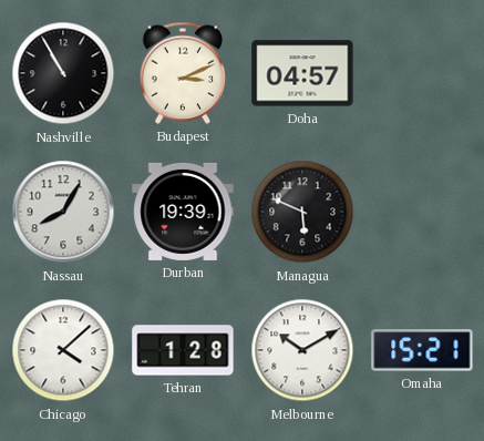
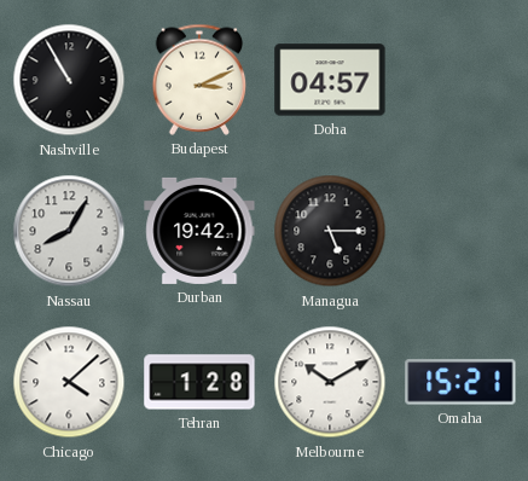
Durban: 19:39 -> 19:42 (199, 231)
Managua: 5:49 -> 5:15 (330, 231)
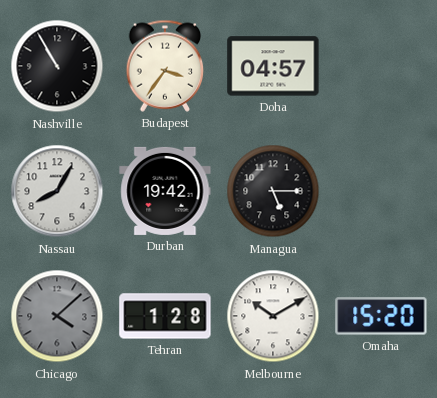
Budapest: 3:11 -> 3:36 (165, 66)
Chicago dial: white -> grey (57, 316)
Omaha: 15:21 -> 15:20 (381, 316)
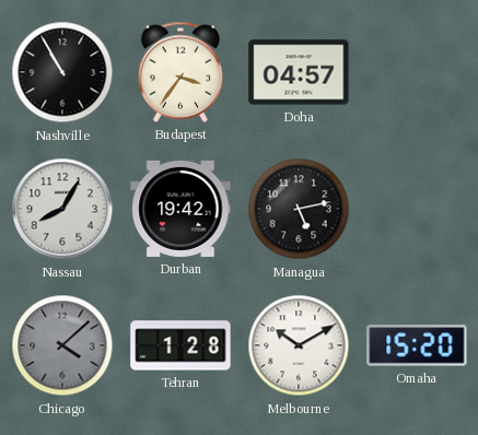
Managua: 5:15 -> 5:13 (299, 209)
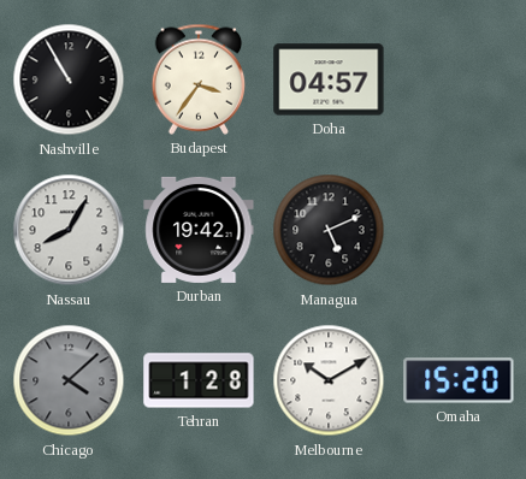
Managua: 5:13 -> 5:11 (329, 230)
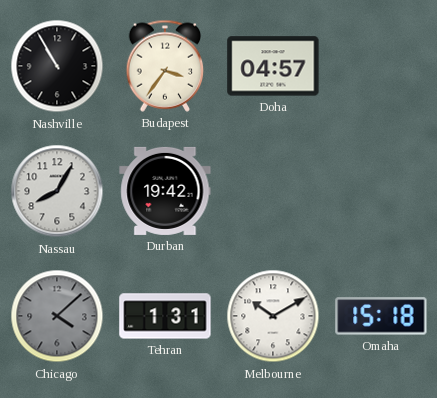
Managua: 5:11 -> none (329, 230)
Tehran: 1:28 -> 1:31 (165, 316)
Omaha: 15:20 -> 15:18 (381, 316)
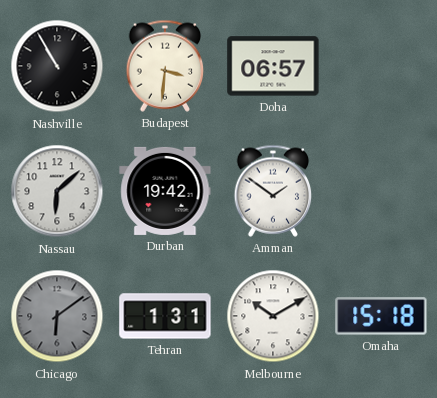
Budapest: 3:36 -> 3:31 (165, 66)
Doha: 04:57 -> 06:57 (273, 66)
Nassau: 8:05 -> 6:08 (57, 191)
Amman: none -> 1:51 (273, 191)
Chicago: 4:08 -> 6:09 (57, 316)
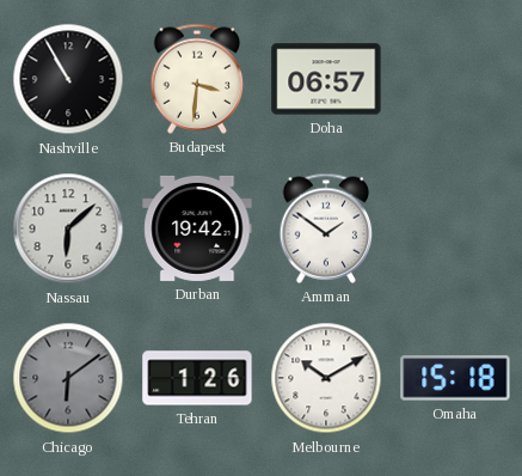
Tehran: 1:31 -> 1:26 (197, 378)
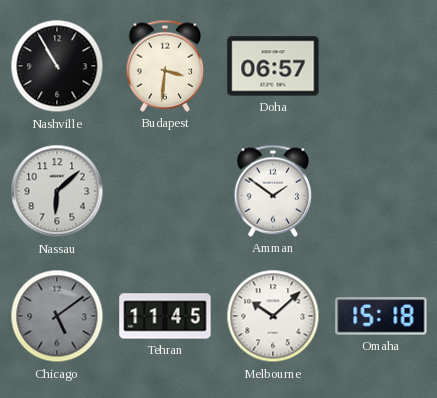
Durban: 19:42 -> none (197, 228)
Chicago: 6:09 -> 5:09 (57, 316)
Tehran: 1:26 -> 11:45 (165, 316)
Melbourne: 10:10 -> 10:08 (273, 316)
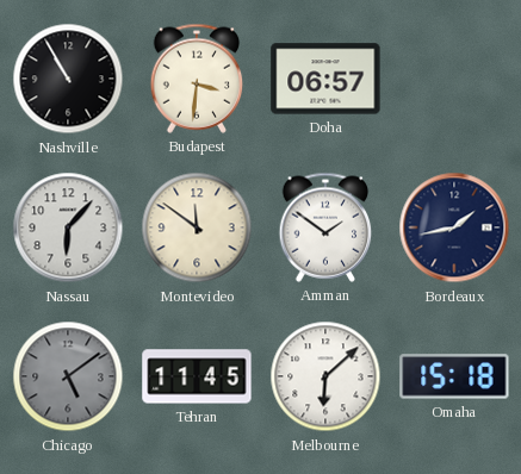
Nassau: 6:08 -> 6:07 (68, 227)
Montevideo: none -> 11:51 (197, 227)
Bordeaux: none -> 1:43 (454, 227)
Melbourne: 10:08 -> 6:08 (325, 376)
